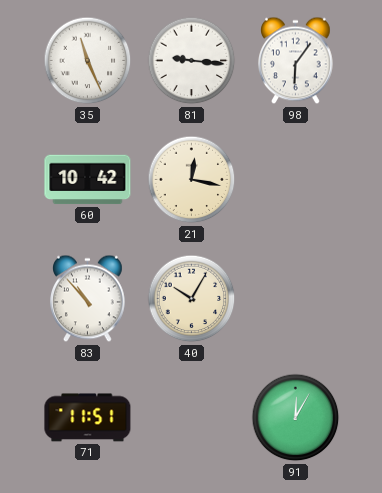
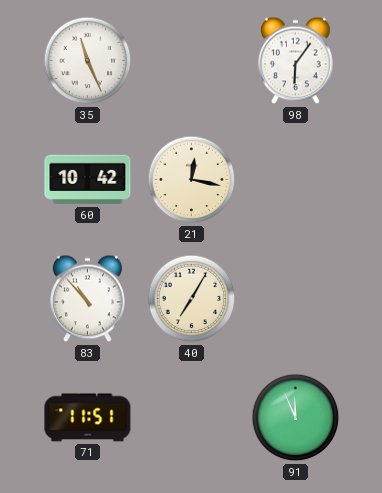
81: 9:16 -> none (192, 61)
40: 10:05 -> 7:05 (192, 299)
91: 12:05 -> 11:56 (296, 418)
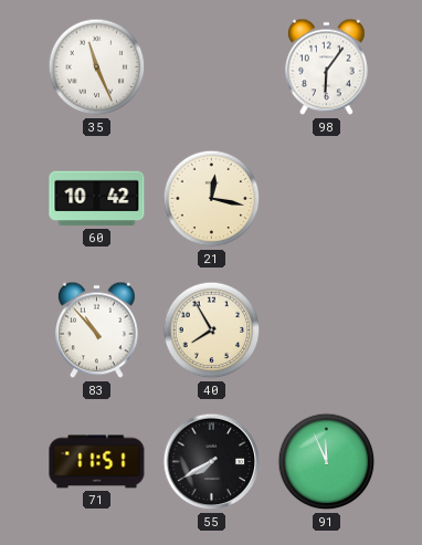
40: 7:05 -> 7:55 (212, 331)
55: none -> 7:40 (212, 462)
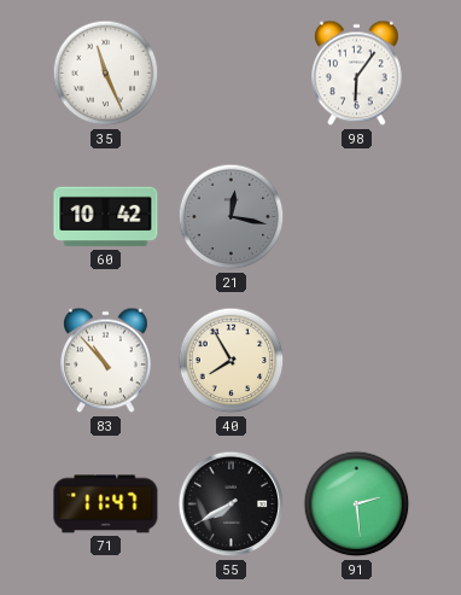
21 dial: cream -> grey (232, 217)
71: 11:51 -> 11:47 (106, 504)
91: 11:56 -> 2:29 (357, 504)
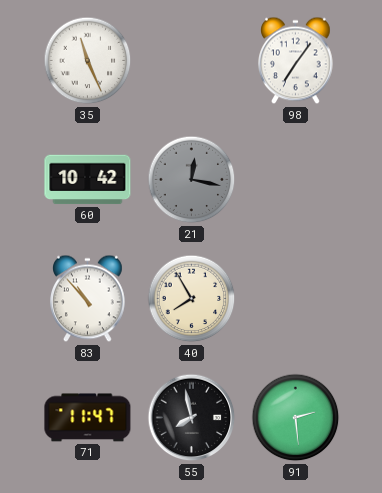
98: 6:06 -> 7:06 (296, 61)
55: 7:40 -> 7:58 (192, 418)
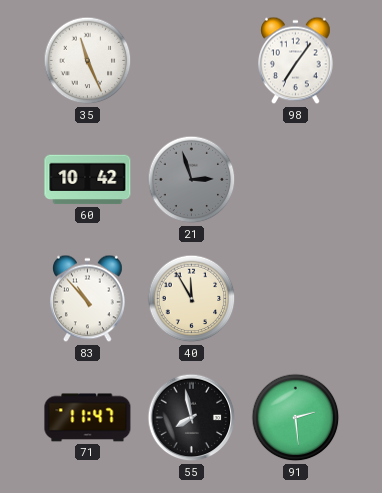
21: 12:17 -> 2:57 (192, 180)
40: 7:55 -> 11:55 (192, 299)
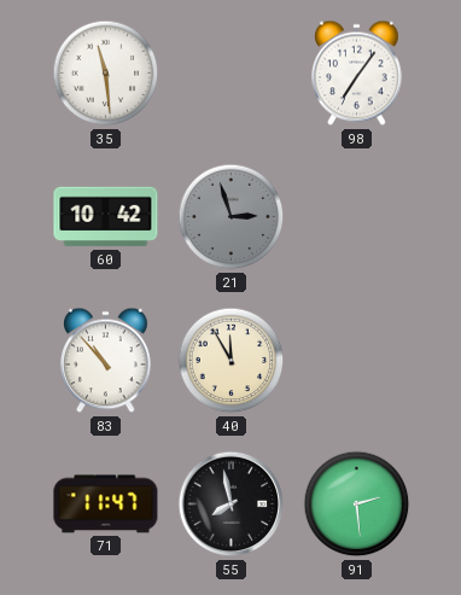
35: 11:26 -> 11:29 (106, 74)
